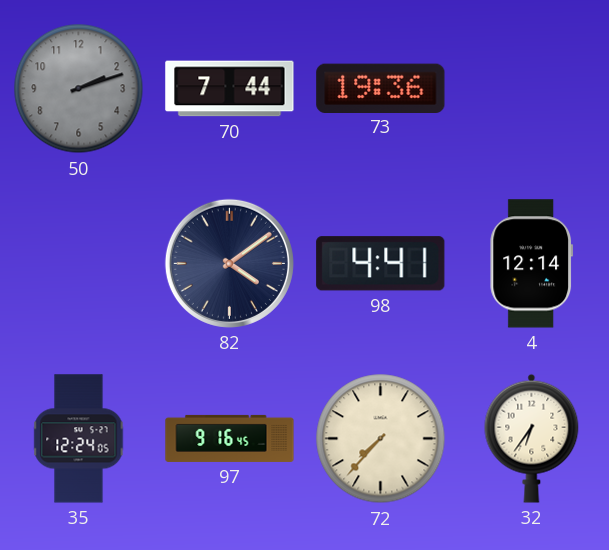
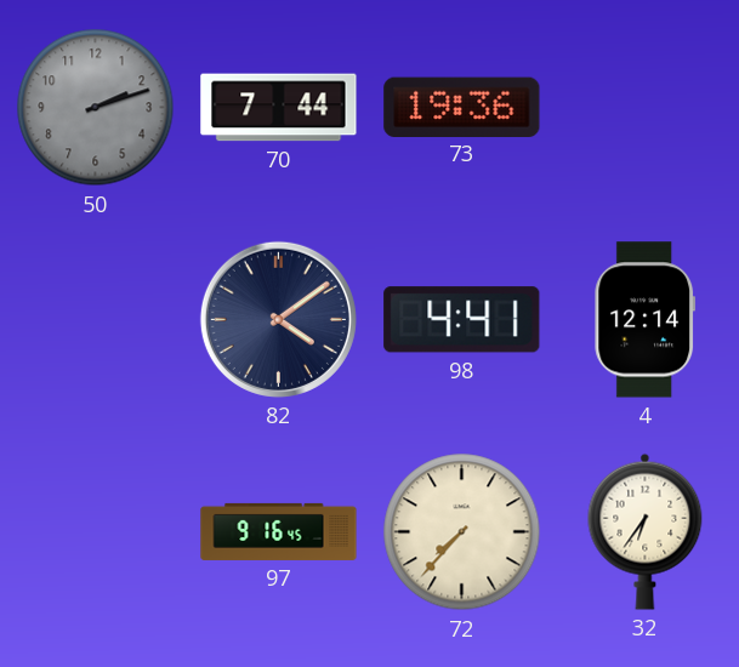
35: 12:24 -> none (79, 439)
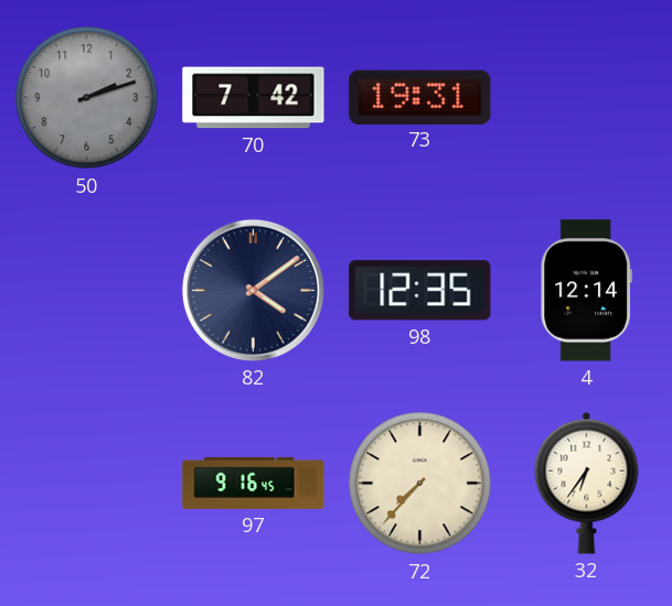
70: 7:44 -> 7:42 (254, 98)
73: 19:36 -> 19:31 (420, 97)
98: 4:41 -> 12:35 (420, 291)
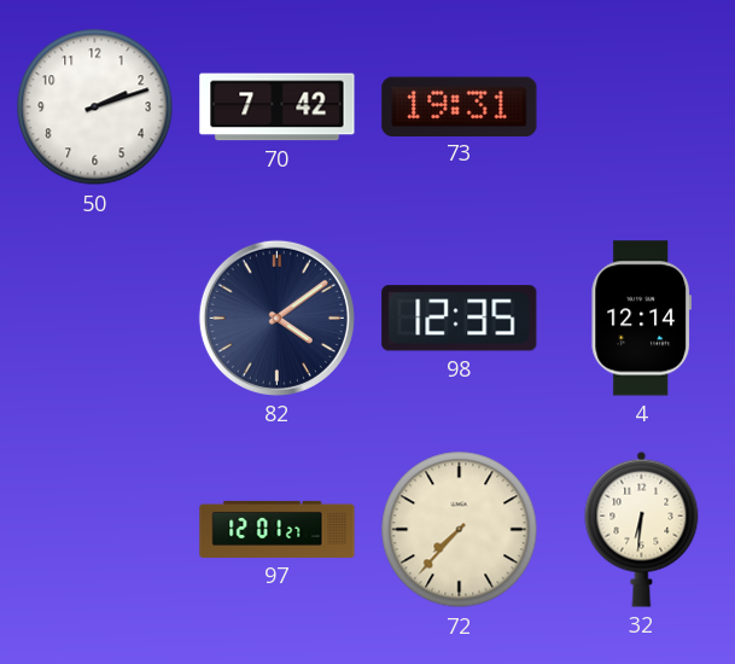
50 dial: grey -> white (95, 107)
97: 9:16 -> 12:01 (278, 529)
32: 6:36 -> 6:31 (642, 529)
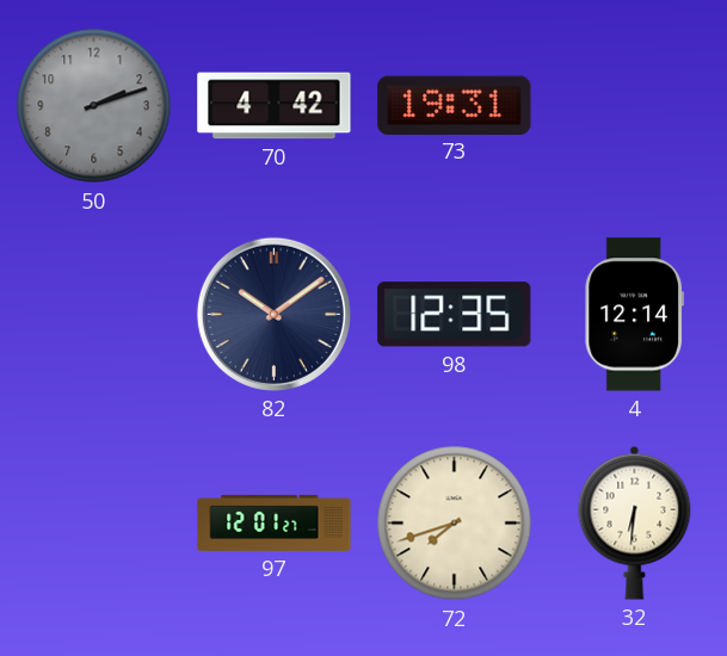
50 dial: white -> grey (94, 106)
70: 7:42 -> 4:42 (275, 106)
82: 4:09 -> 10:09 (273, 314)
72: 7:37 -> 7:42 (455, 524)
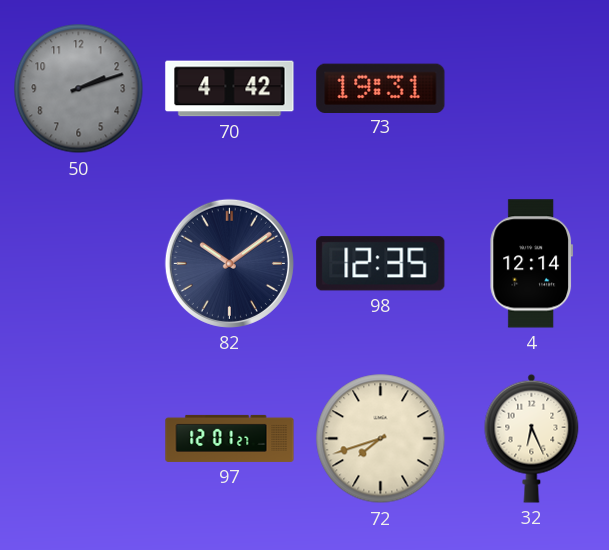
32: 6:31 -> 6:26 (532, 438)
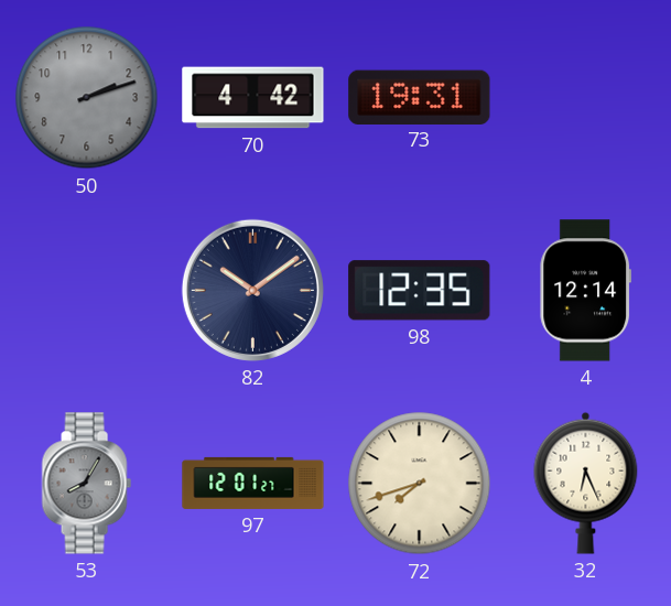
53: none -> 8:05 (86, 484)
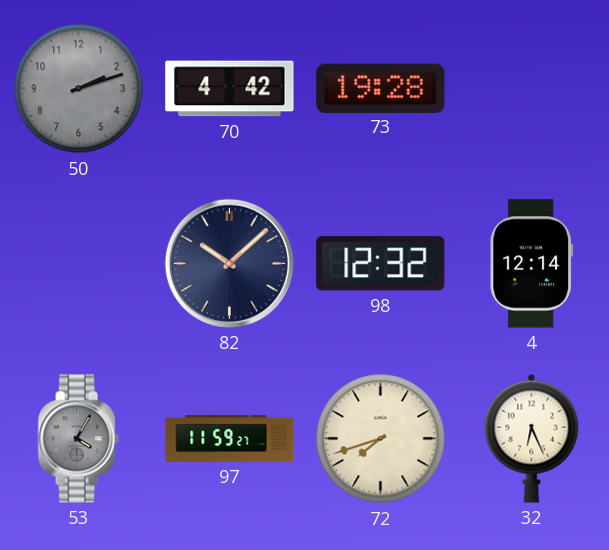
73: 19:31 -> 19:28 (381, 88)
82: 10:09 -> 10:08 (229, 263)
98: 12:35 -> 12:32 (381, 264)
53: 8:05 -> 4:05 (78, 439)
97: 12:01 -> 11:59 (230, 438)
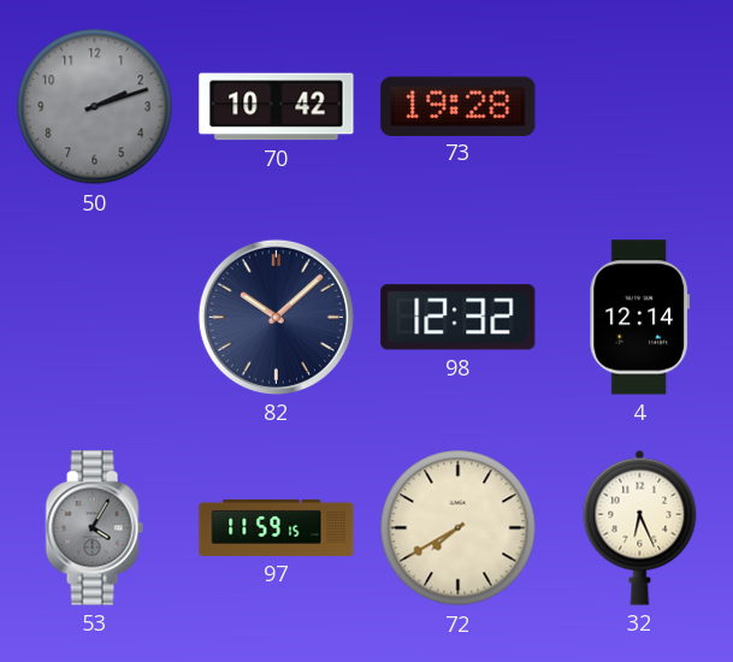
70: 4:42 -> 10:42 (277, 107)
97: 11:59:27 -> 11:59:15 (277, 527)
72: 7:42 -> 7:40 (459, 528)
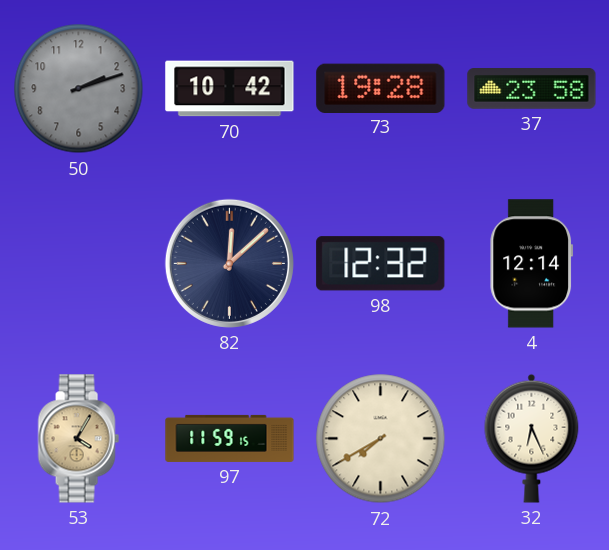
37: none -> 23:58 (532, 89)
82: 10:08 -> 12:08 (229, 263)
53 dial: grey -> champagne (78, 439)
